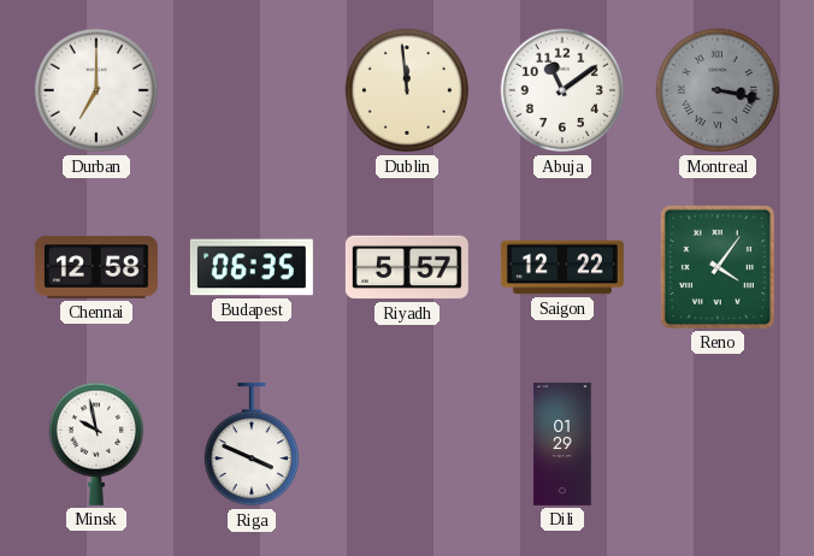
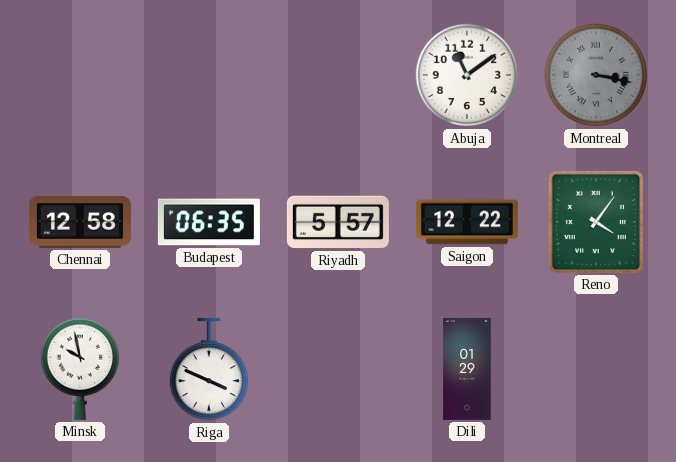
Durban: 7:00 -> none (96, 90)
Dublin: 11:59 -> none (407, 90)
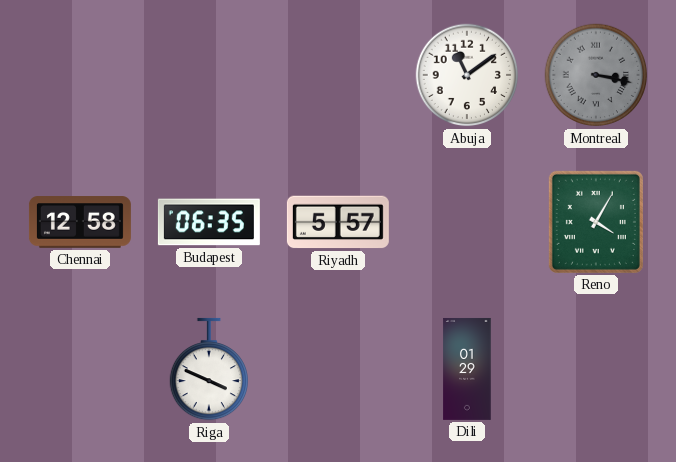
Saigon: 12:22 -> none (467, 222)
Reno: 4:06 -> 4:05 (596, 222)
Minsk: 9:58 -> none (79, 369)
